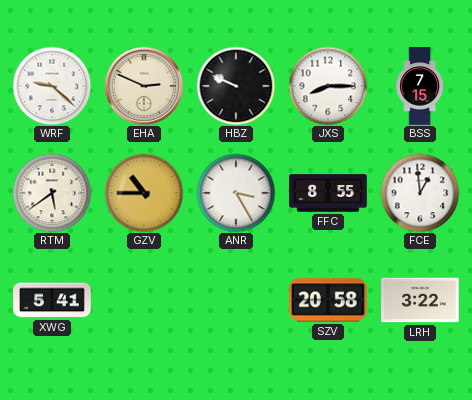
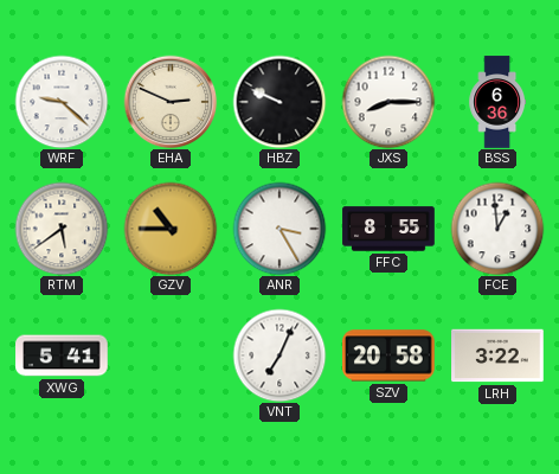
BSS: 7:15 -> 6:36 (497, 102)
VNT: none -> 7:04 (279, 355)
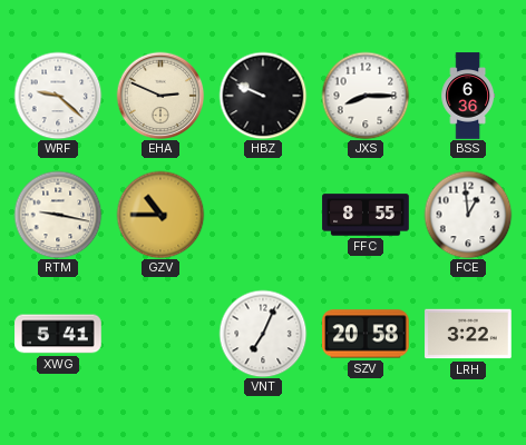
RTM: 5:39 -> 9:17 (58, 215)
ANR: 3:25 -> none (279, 229)
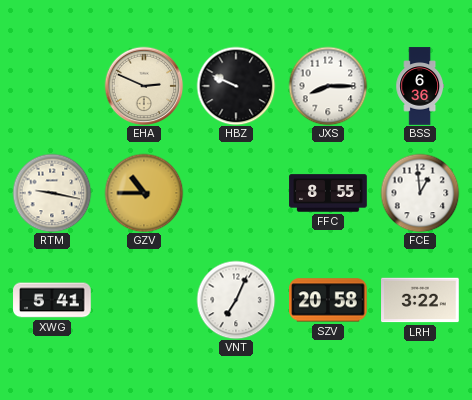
WRF: 9:22 -> none (58, 96)
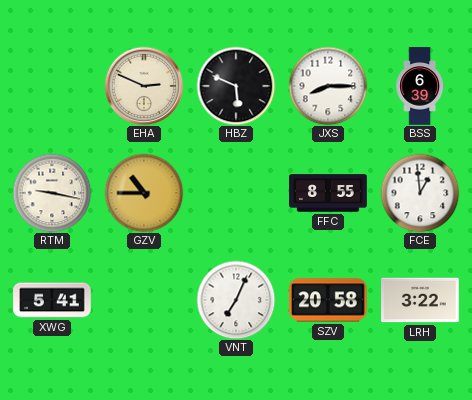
HBZ: 9:49 -> 5:49 (236, 86)
BSS: 6:36 -> 6:39 (420, 86)
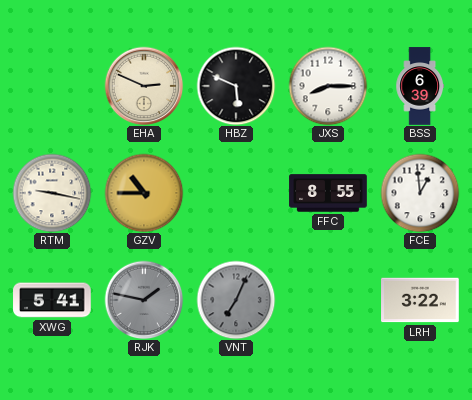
RJK: none -> 1:47 (144, 300)
VNT dial: white -> grey (236, 300)
SZV: 20:58 -> none (329, 300)
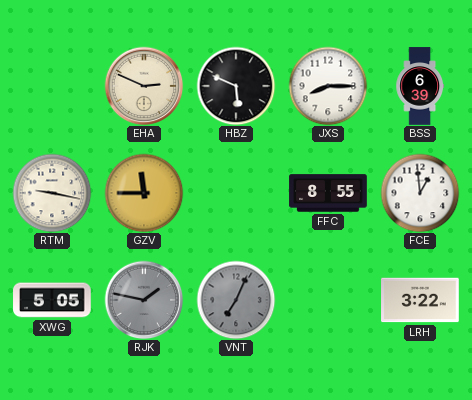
GZV: 10:45 -> 11:45 (144, 193)
XWG: 5:41 -> 5:05 (52, 300)
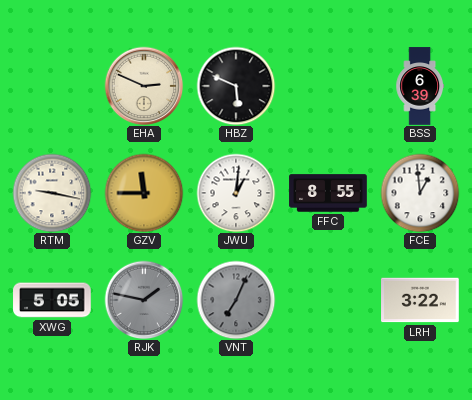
JXS: 8:15 -> none (328, 86)
JWU: none -> 1:01 (236, 193)
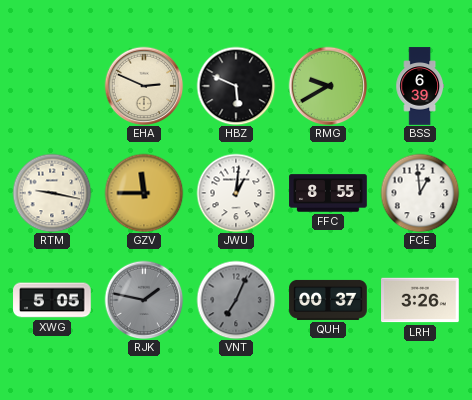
RMG: none -> 9:40 (328, 86)
QUH: none -> 00:37 (328, 300)
LRH: 3:22 -> 3:26 (420, 300)
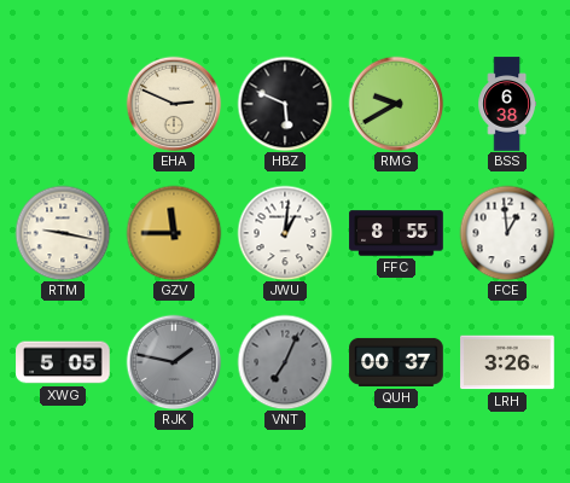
BSS: 6:39 -> 6:38 (507, 104)
